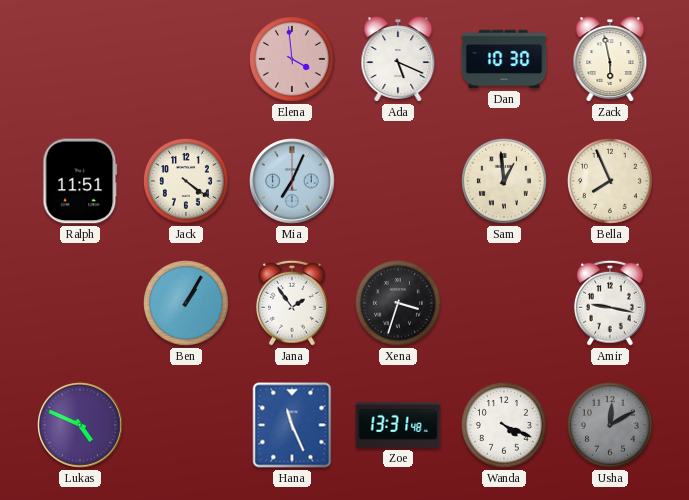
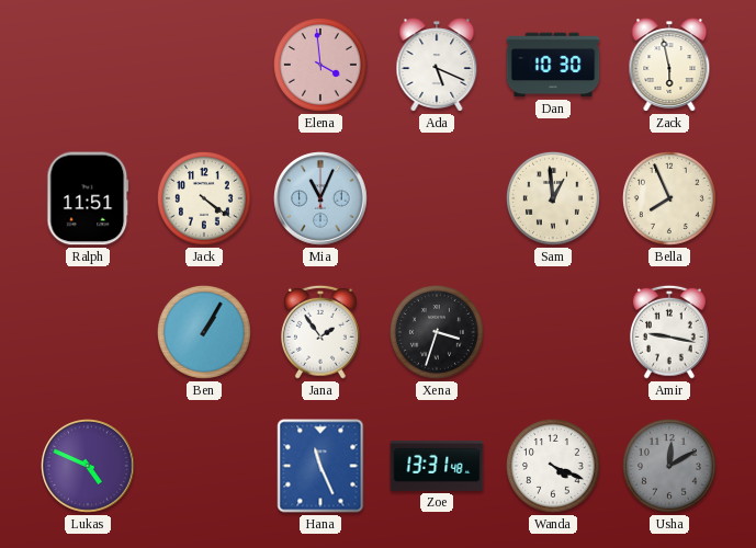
Mia: 7:04 -> 11:04 (320, 198)
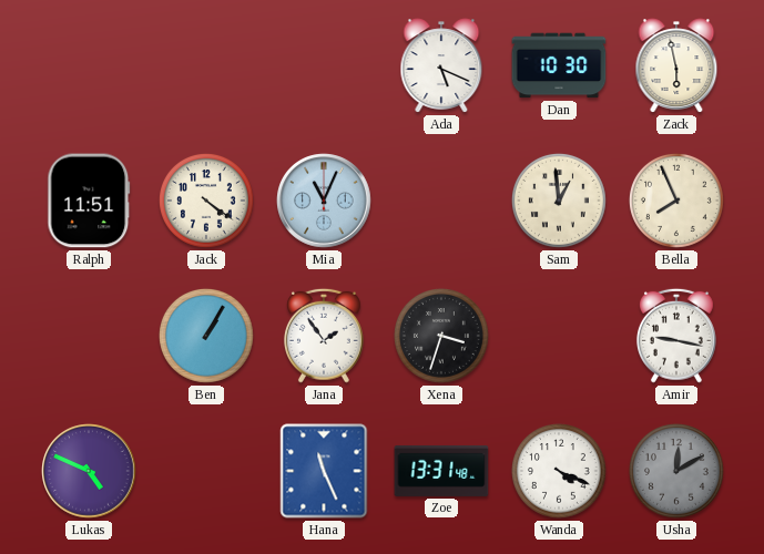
Elena: 3:59 -> none (320, 65)
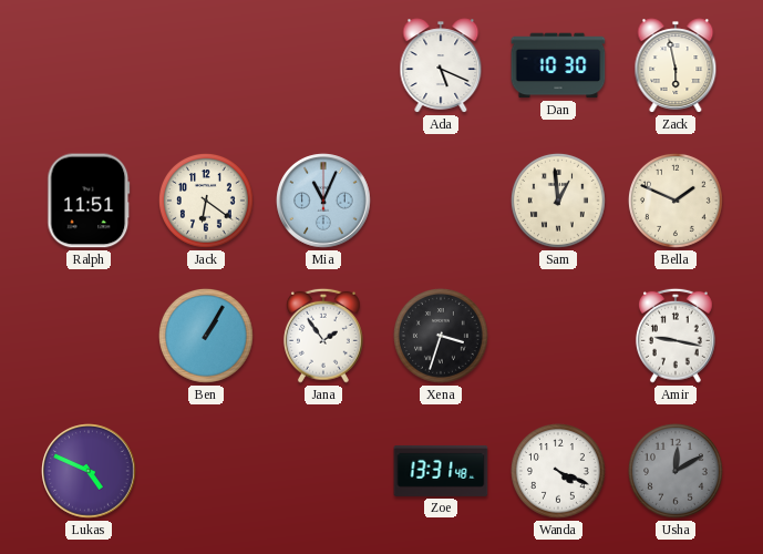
Jack: 4:21 -> 6:21 (206, 201)
Bella: 7:56 -> 1:49 (676, 201)
Hana: 11:26 -> none (324, 471)
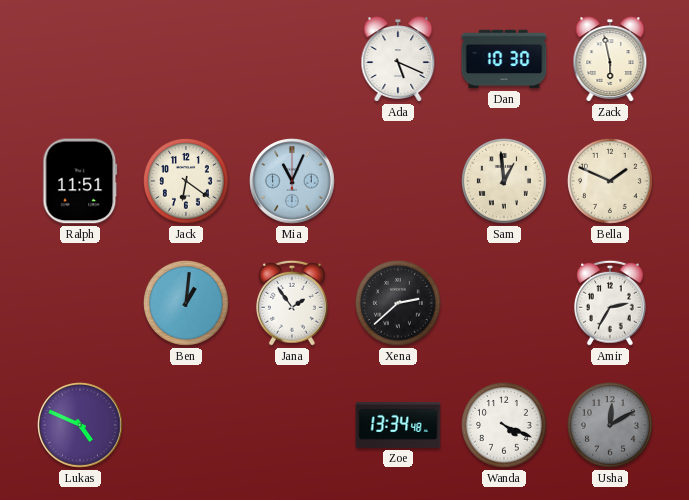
Ben: 1:05 -> 1:01 (186, 303)
Xena: 3:33 -> 2:38 (398, 303)
Amir: 9:17 -> 2:35 (610, 303)
Zoe: 13:31 -> 13:34 (398, 425)
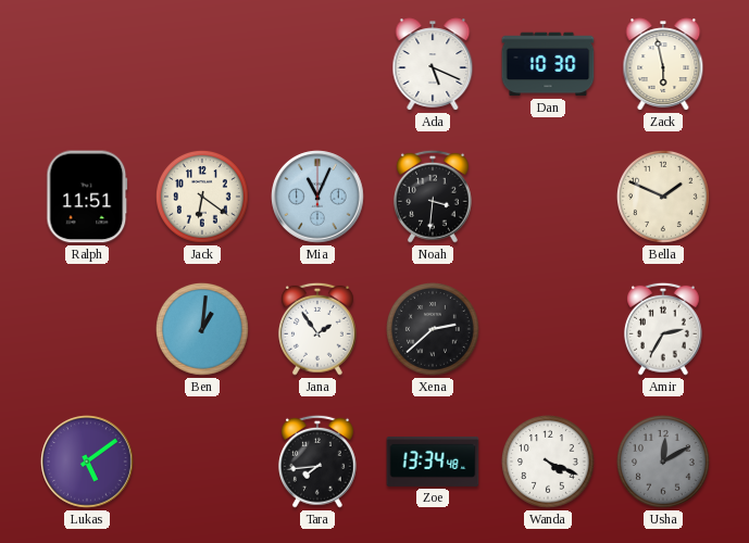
Noah: none -> 3:31 (433, 197)
Sam: 12:59 -> none (504, 181)
Lukas: 4:49 -> 5:09 (87, 462)
Tara: none -> 7:44 (317, 462)
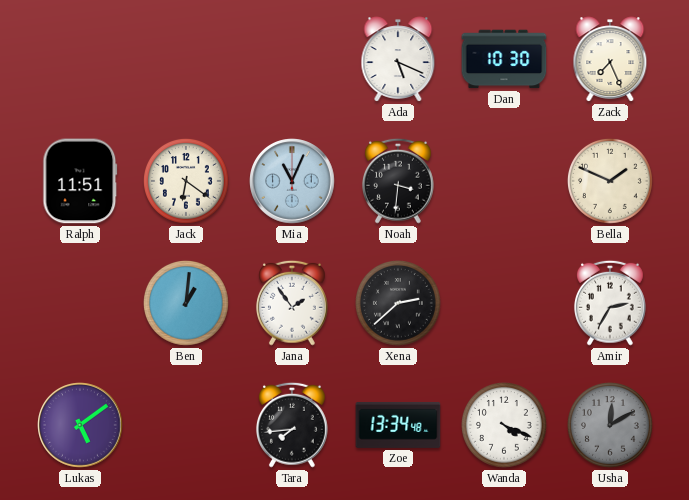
Zack: 5:58 -> 7:26 (610, 59)
